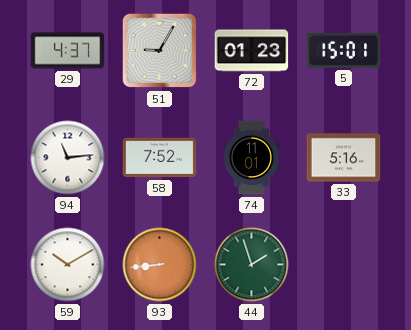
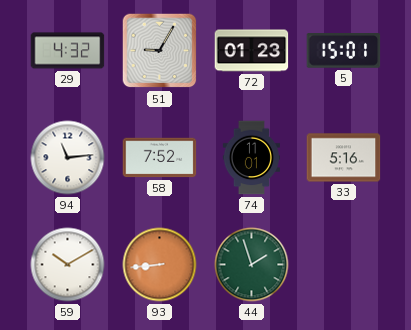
29: 4:37 -> 4:32 (68, 51)
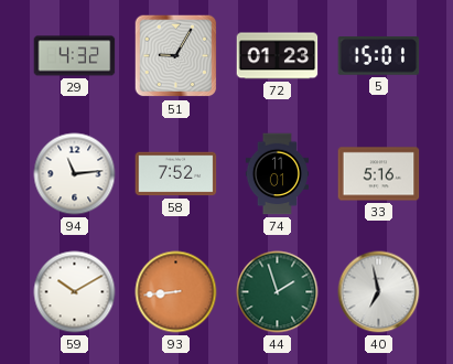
40: none -> 6:58 (379, 292)
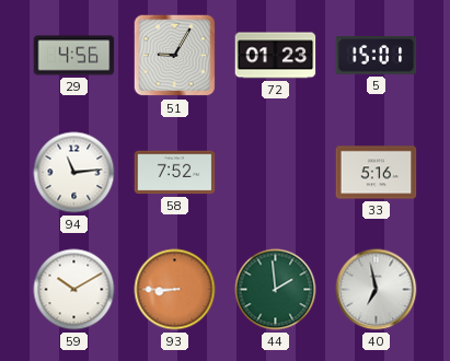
29: 4:32 -> 4:56 (74, 56)
74: 11:01 -> none (278, 174)
93: 8:44 -> 8:45 (175, 290)
44: 1:57 -> 1:59 (276, 290)
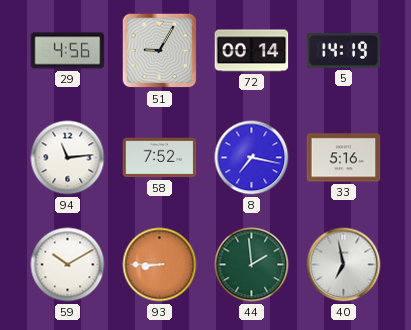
72: 01:23 -> 00:14 (252, 51)
5: 15:01 -> 14:19 (344, 51)
8: none -> 7:17 (252, 158)
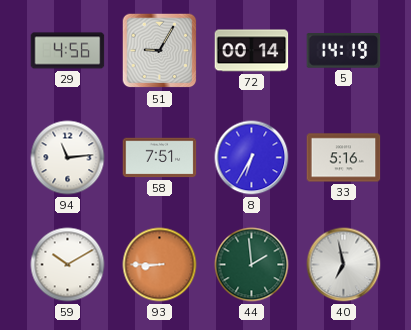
58: 7:52 -> 7:51 (160, 158)
8: 7:17 -> 6:35 (252, 158)
